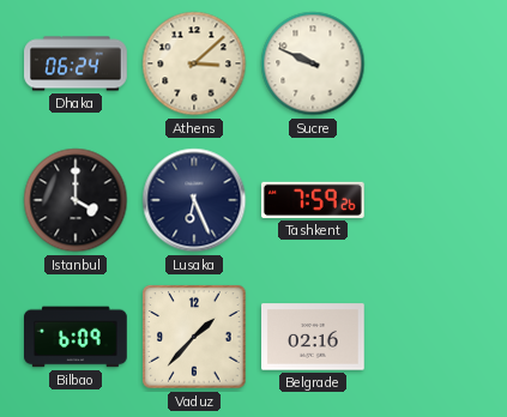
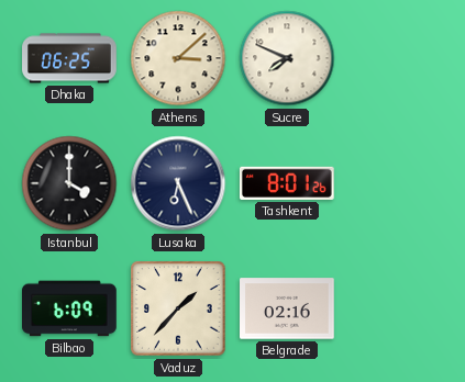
Dhaka: 06:24 -> 06:25 (69, 58)
Sucre: 9:49 -> 7:49 (287, 58)
Tashkent: 7:59 -> 8:01 (287, 183)
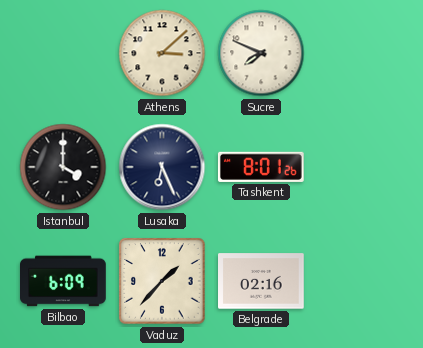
Dhaka: 06:25 -> none (69, 58)
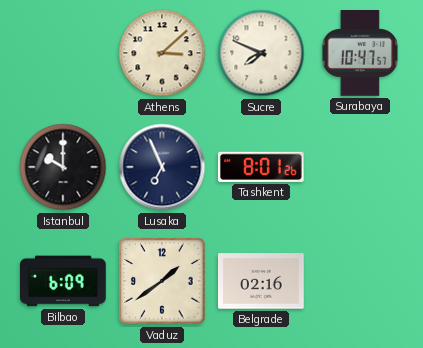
Surabaya: none -> 10:47 (359, 54)
Istanbul: 4:00 -> 10:00 (63, 167)
Lusaka: 6:26 -> 6:56 (162, 167)
Vaduz: 1:37 -> 1:39 (162, 281)
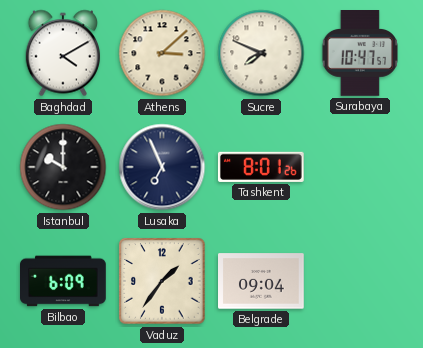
Baghdad: none -> 4:10 (62, 53)
Vaduz: 1:39 -> 1:36 (162, 281)
Belgrade: 02:16 -> 09:04 (262, 281)
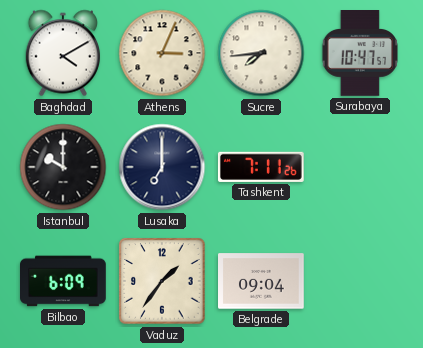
Athens: 3:08 -> 3:04 (162, 53)
Sucre: 7:49 -> 7:44 (261, 53)
Lusaka: 6:56 -> 7:00 (162, 167)
Tashkent: 8:01 -> 7:11 (261, 167)
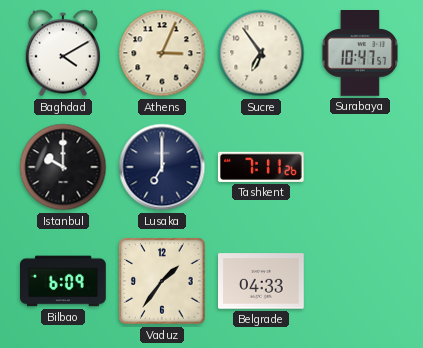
Sucre: 7:44 -> 6:54 (261, 53)
Belgrade: 09:04 -> 04:33 (262, 281)
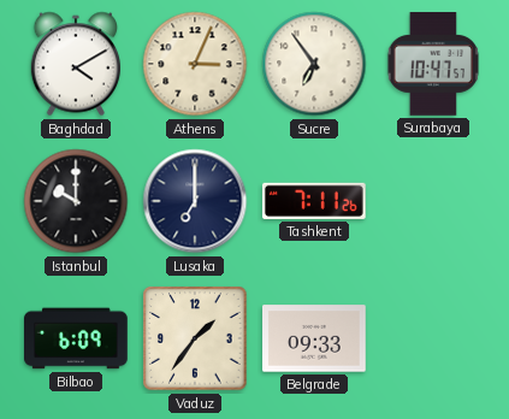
Belgrade: 04:33 -> 09:33 (315, 338)
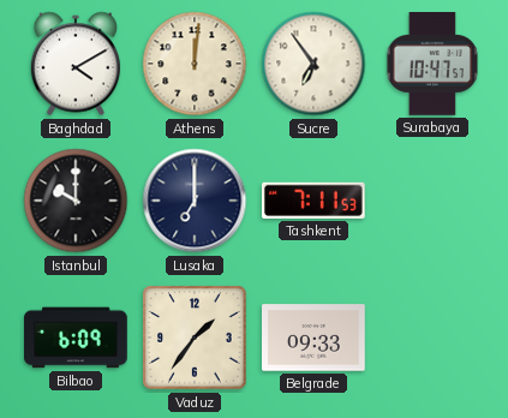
Athens: 3:04 -> 12:01 (195, 64)
Tashkent: 7:11:26 -> 7:11:53 (313, 201)
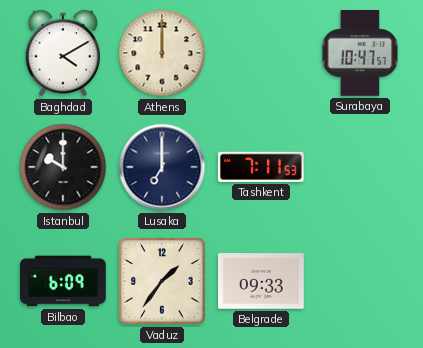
Athens: 12:01 -> 12:00 (162, 53)
Sucre: 6:54 -> none (313, 64)
